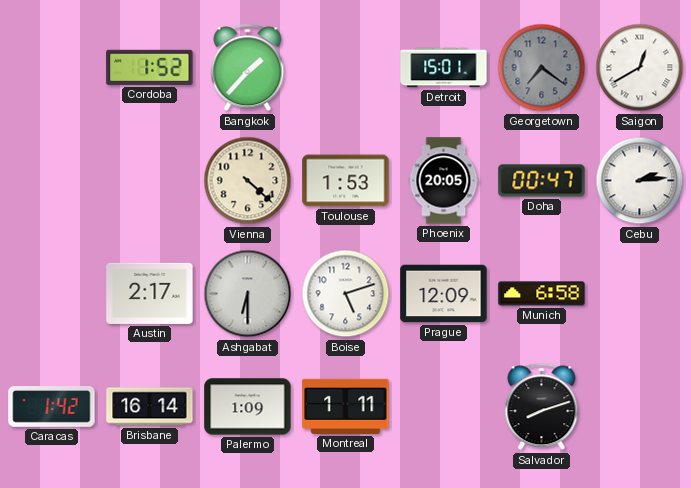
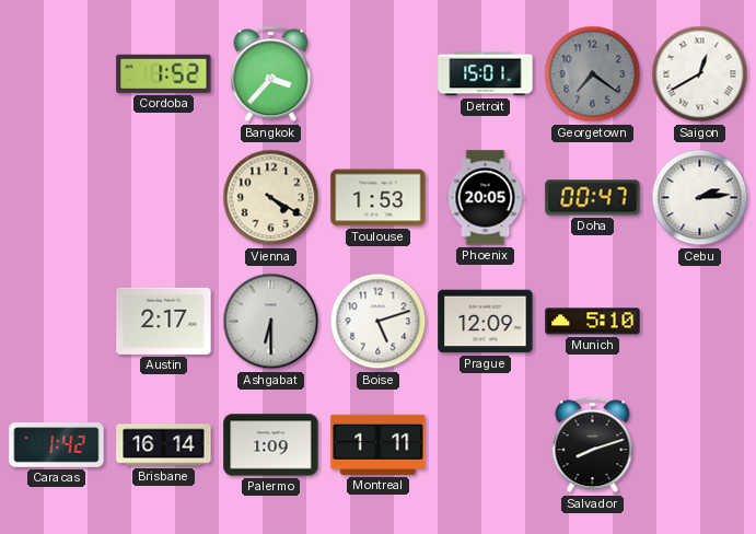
Bangkok: 1:37 -> 3:37 (271, 74)
Vienna: 4:22 -> 4:20 (271, 198)
Munich: 6:58 -> 5:10 (593, 322)
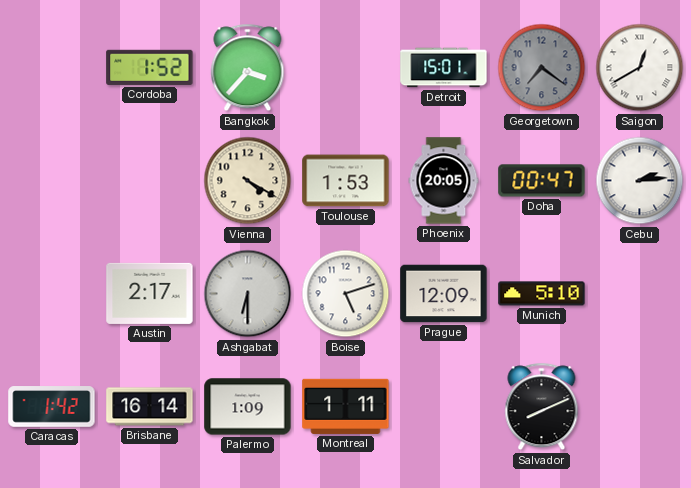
Salvador: 8:12 -> 8:11 (542, 407)
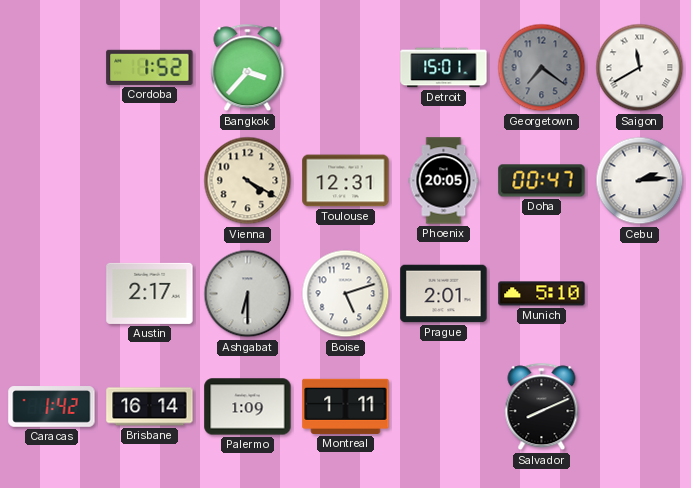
Saigon: 12:40 -> 11:40 (640, 68)
Toulouse: 1:53 -> 12:31 (346, 181)
Prague: 12:09 -> 2:01 (444, 294)
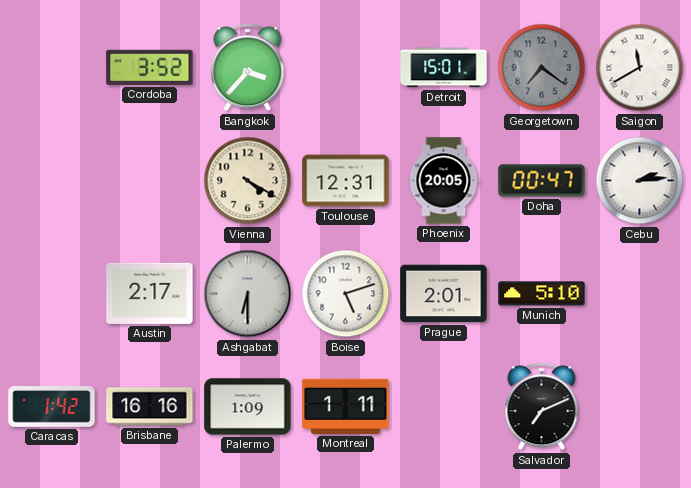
Cordoba: 1:52 -> 3:52 (150, 67)
Brisbane: 16:14 -> 16:16 (150, 407)
Salvador: 8:11 -> 7:11 (542, 407)
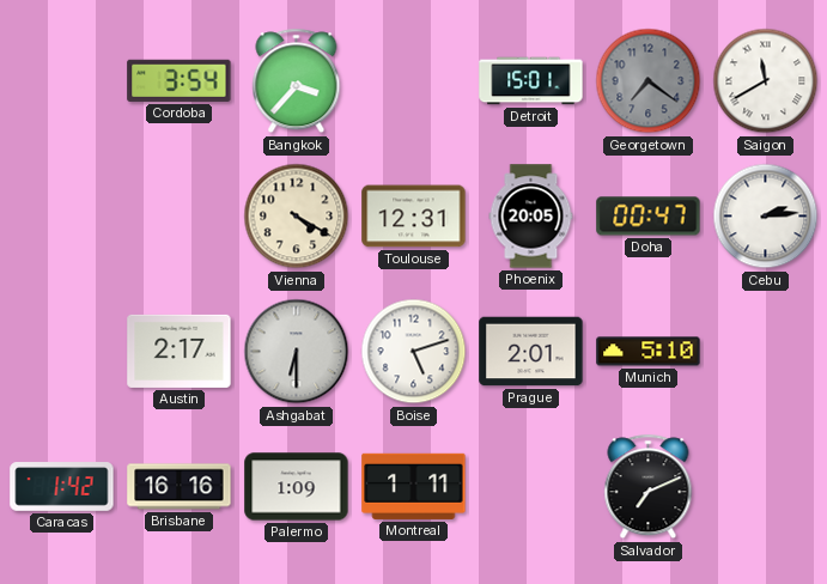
Cordoba: 3:52 -> 3:54 (180, 80)
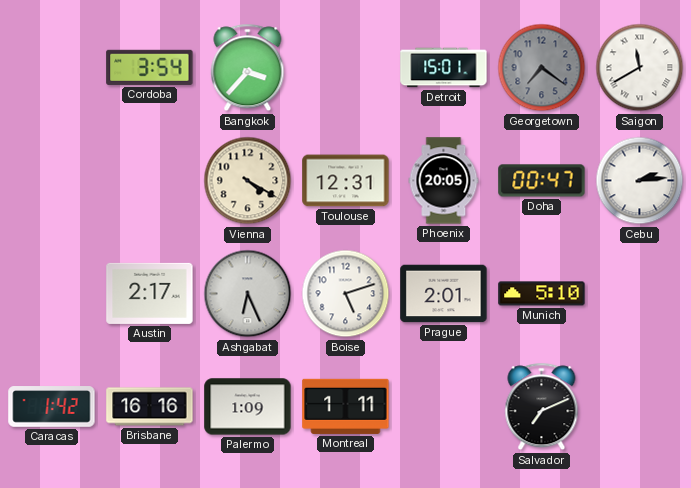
Ashgabat: 6:30 -> 6:26 (248, 294)
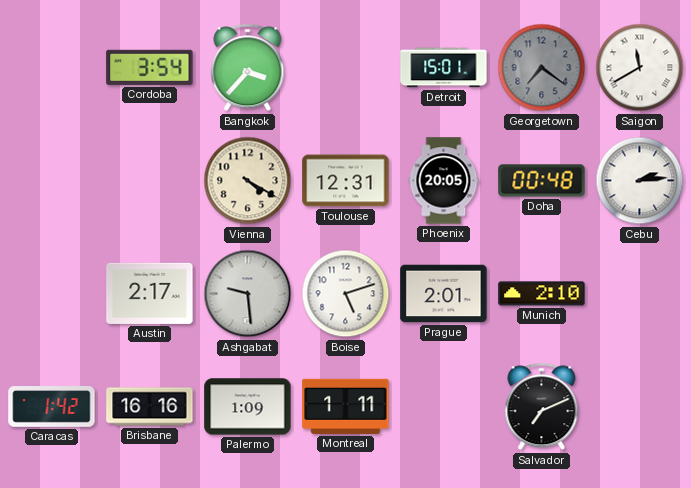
Doha: 00:47 -> 00:48 (542, 181)
Ashgabat: 6:26 -> 9:29 (248, 294)
Munich: 5:10 -> 2:10 (542, 294)
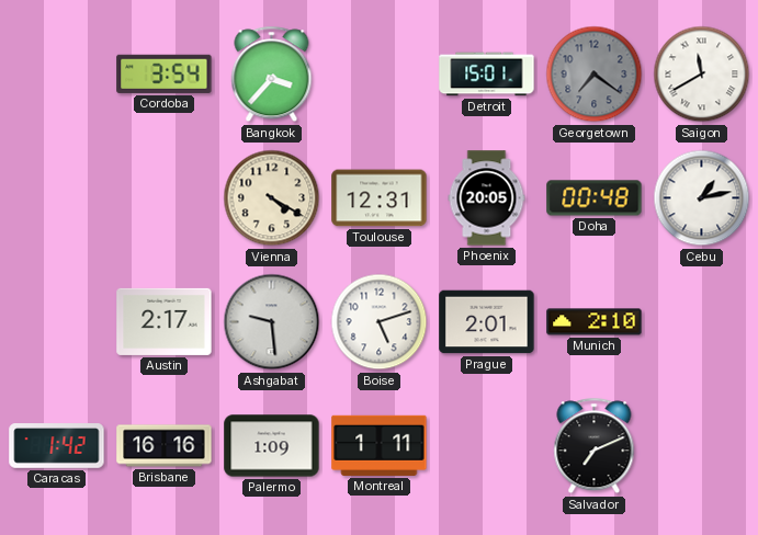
Cebu: 2:14 -> 1:13 (702, 198)
